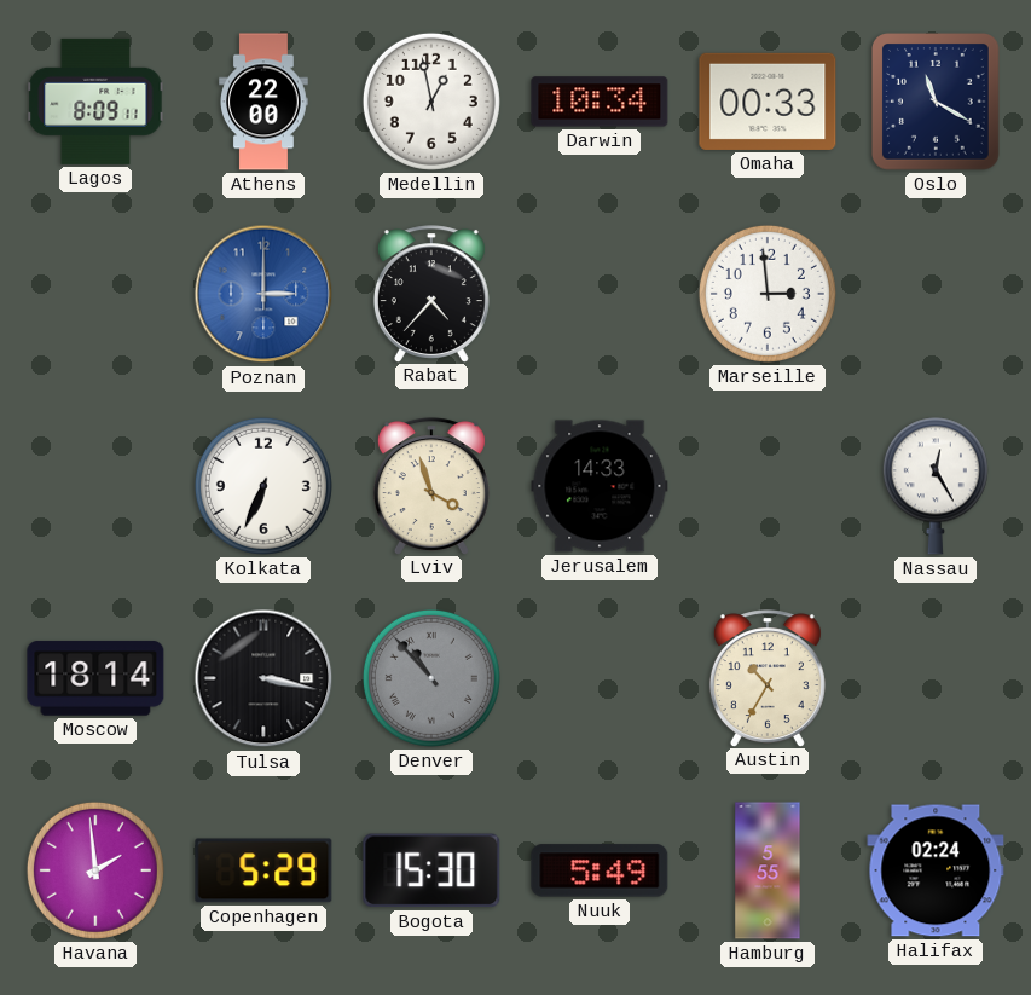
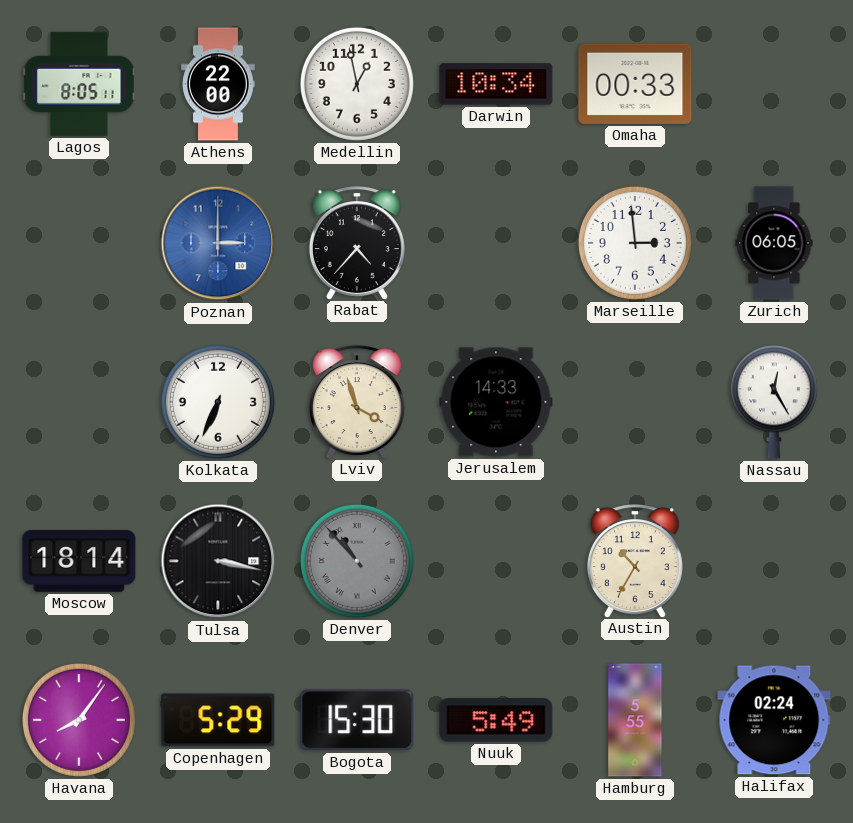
Lagos: 8:09 -> 8:05 (79, 84)
Oslo: 11:20 -> none (937, 103)
Zurich: none -> 06:05 (774, 243)
Havana: 1:59 -> 8:06 (79, 720)
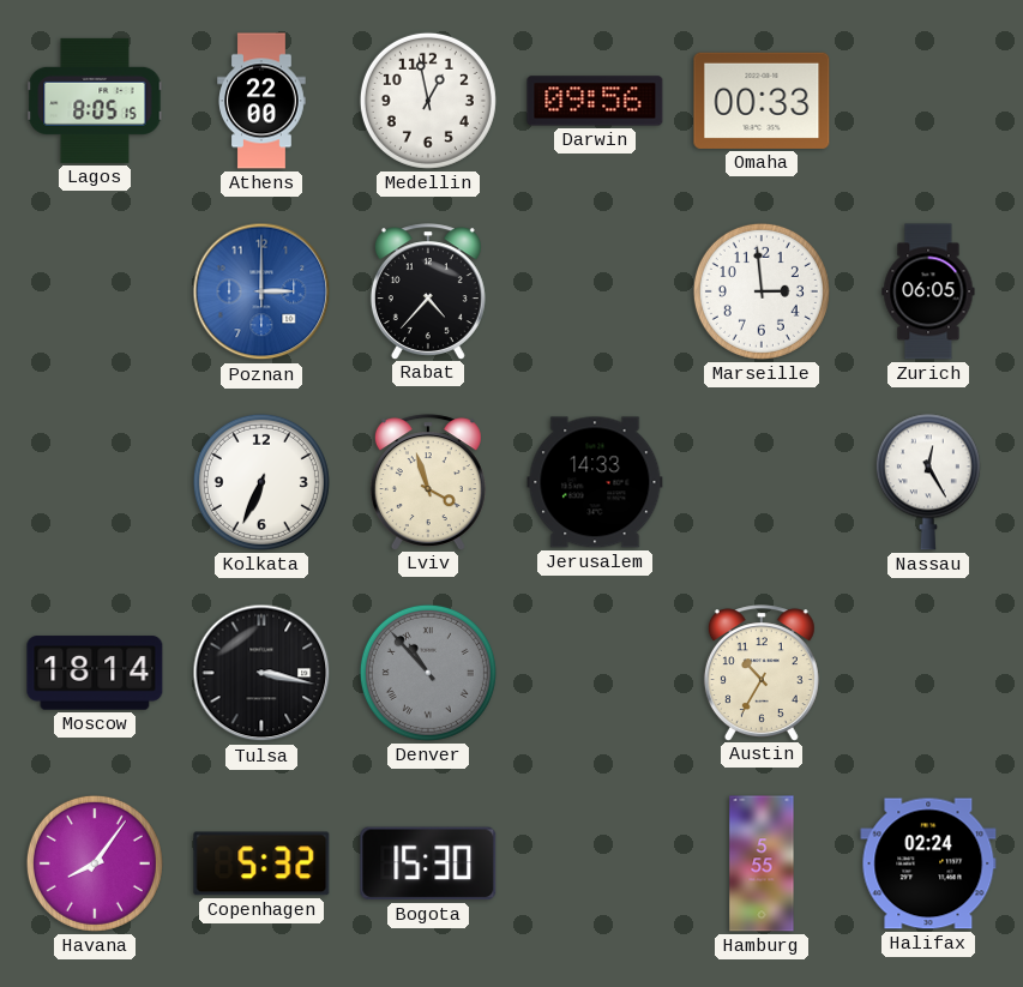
Lagos: 8:05:11 -> 8:05:15 (95, 101)
Darwin: 10:34 -> 09:56 (595, 101)
Copenhagen: 5:29 -> 5:32 (261, 863)
Nuuk: 5:49 -> none (496, 720)
